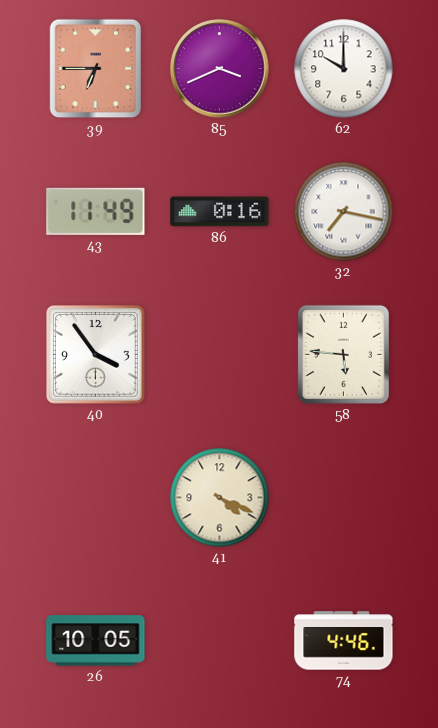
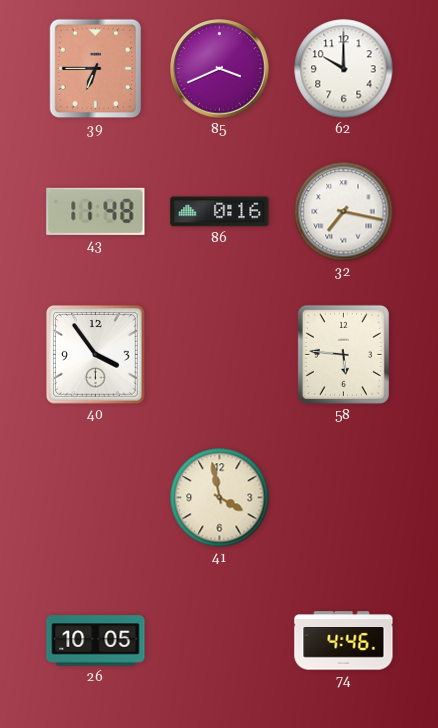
43: 11:49 -> 11:48 (96, 211)
41: 4:19 -> 3:58 (220, 498)
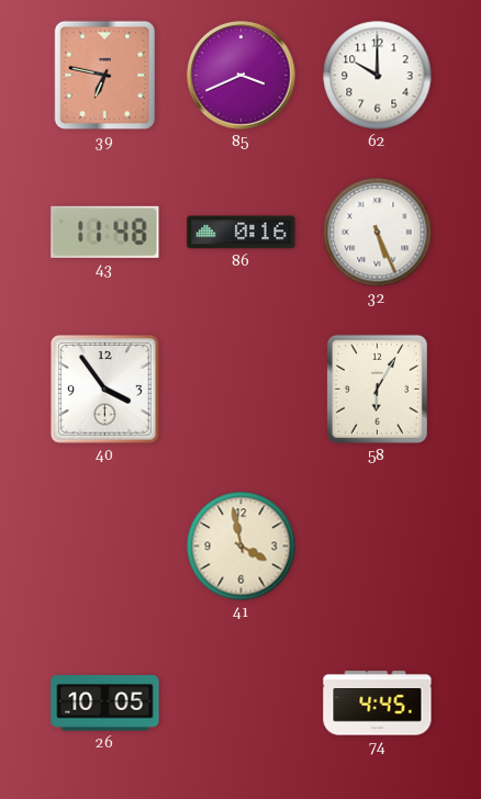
39: 6:45 -> 6:47 (105, 76)
32: 7:17 -> 5:26 (378, 233)
58: 5:46 -> 6:05 (377, 389)
74: 4:46 -> 4:45 (378, 704)
